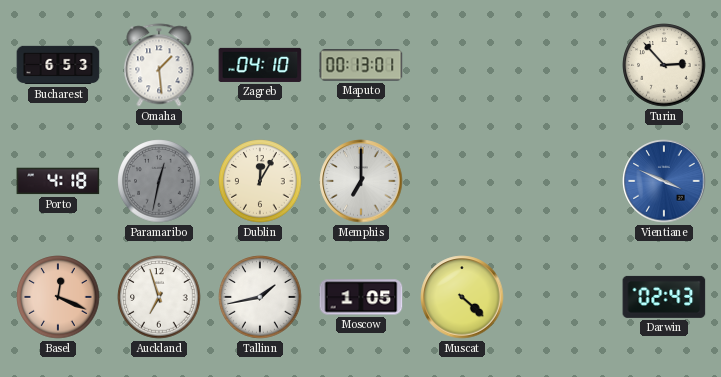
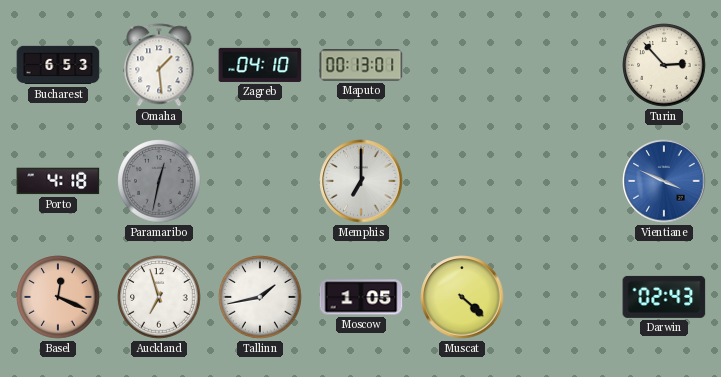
Dublin: 12:05 -> none (260, 181)
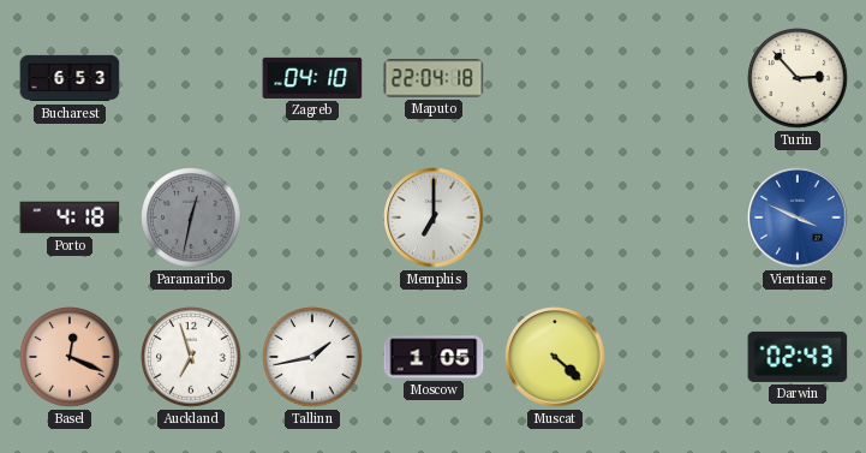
Omaha: 1:29 -> none (159, 65)
Maputo: 00:13 -> 22:04 (434, 78)
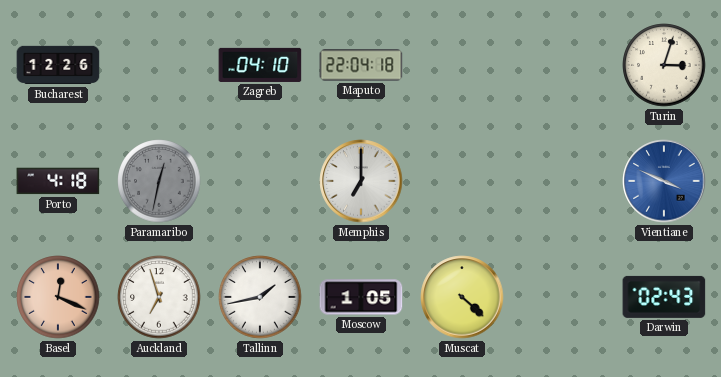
Bucharest: 6:53 -> 12:26 (58, 65)
Turin: 2:53 -> 3:03 (664, 65)
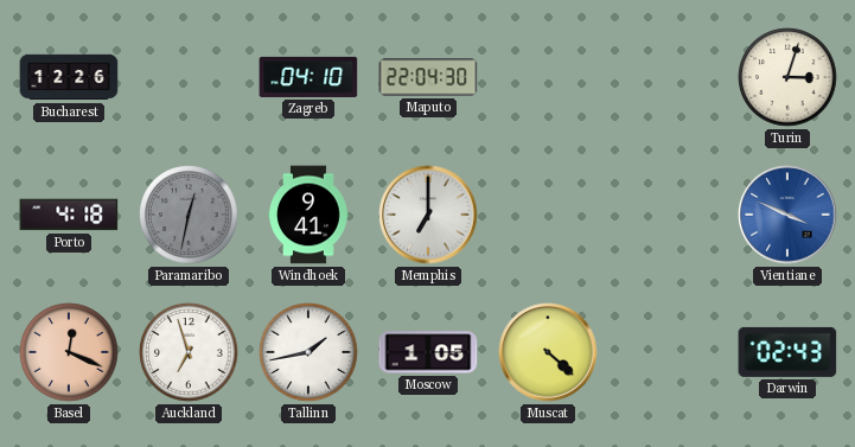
Maputo: 22:04:18 -> 22:04:30 (428, 77)
Windhoek: none -> 9:41 (308, 215)
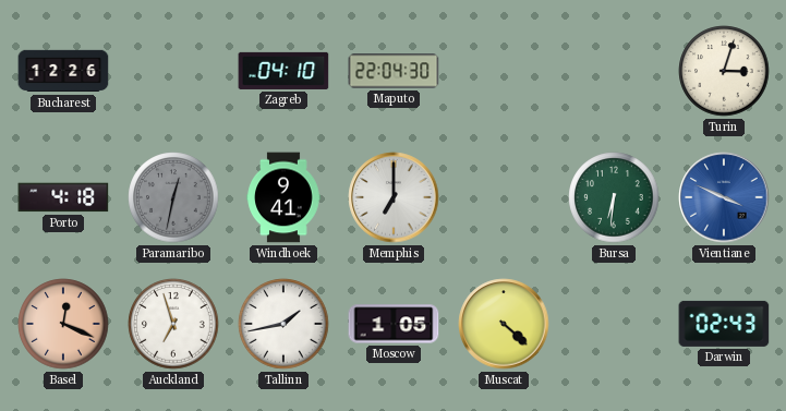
Bursa: none -> 6:31 (614, 197)
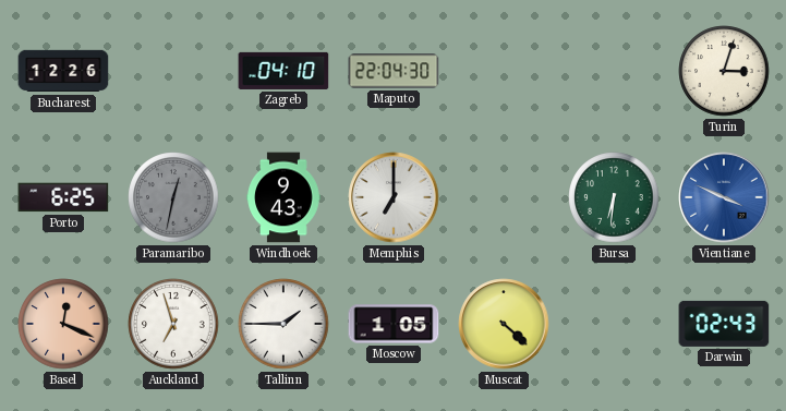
Porto: 4:18 -> 6:25 (63, 197)
Windhoek: 9:41 -> 9:43 (283, 197)
Tallinn: 1:43 -> 1:45 (283, 324)
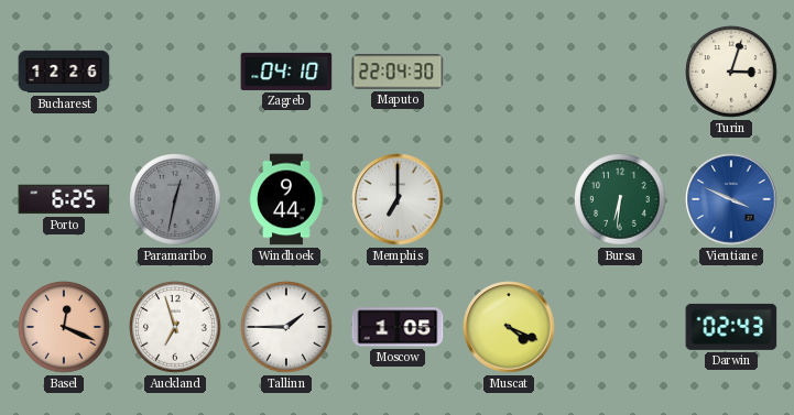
Windhoek: 9:43 -> 9:44 (286, 199)
Muscat: 4:22 -> 4:19 (509, 327)
